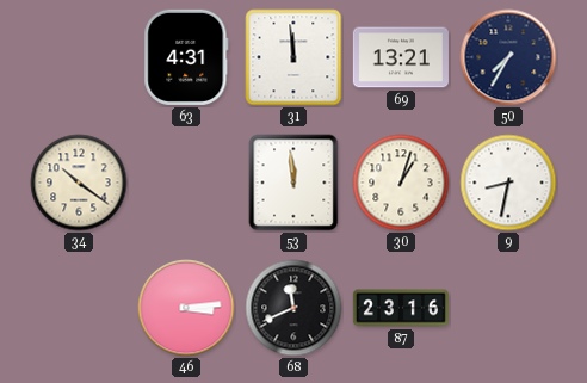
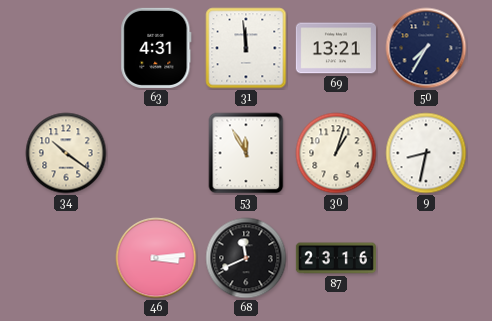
53: 11:59 -> 11:55 (246, 153)
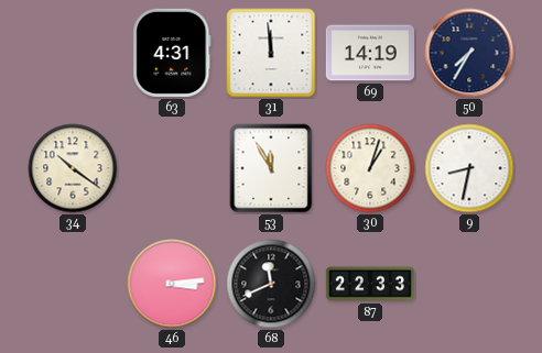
69: 13:21 -> 14:19 (370, 53)
87: 23:16 -> 22:33 (370, 284)
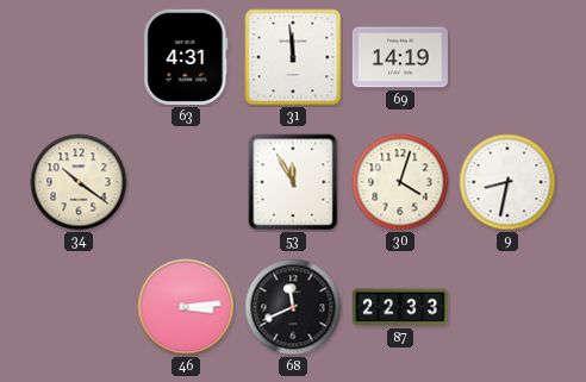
50: 7:35 -> none (469, 53)
30: 1:03 -> 4:03 (400, 182)
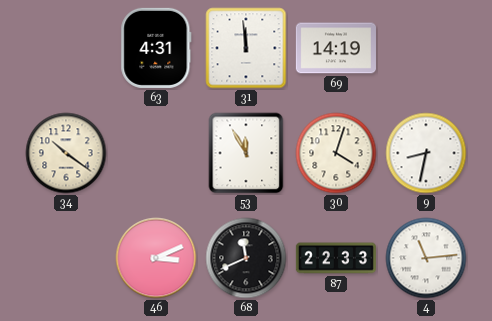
46: 3:14 -> 3:11 (156, 258)
4: none -> 11:14 (426, 258)
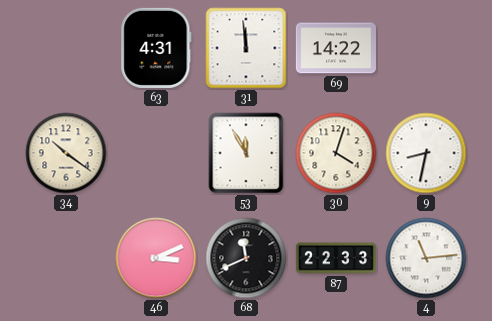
69: 14:19 -> 14:22 (336, 48)
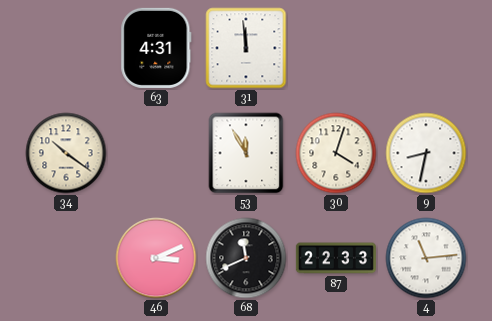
69: 14:22 -> none (336, 48)
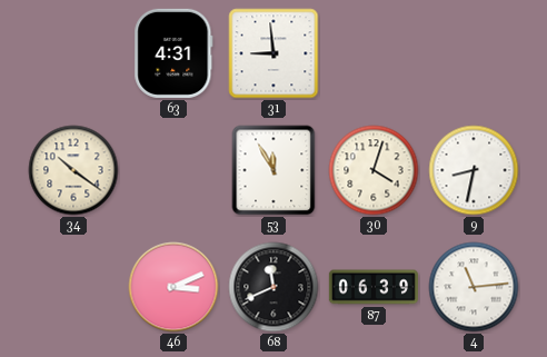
31: 11:59 -> 8:59 (273, 53)
87: 22:33 -> 06:39 (374, 287)
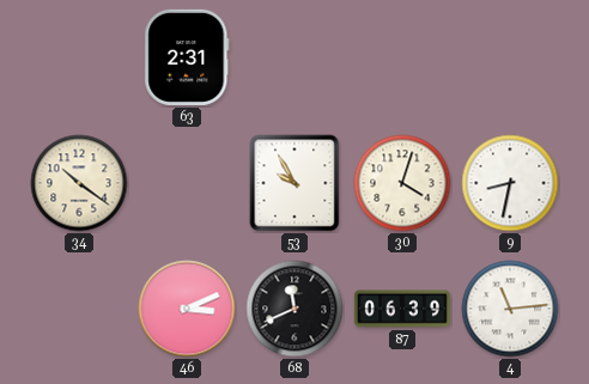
63: 4:31 -> 2:31 (187, 57)
31: 8:59 -> none (273, 53)
53: 11:55 -> 9:55 (294, 183)
